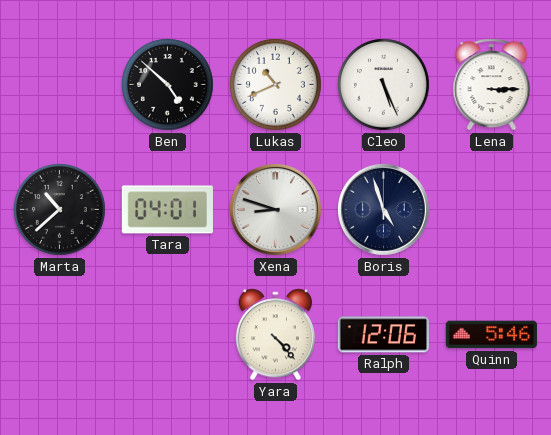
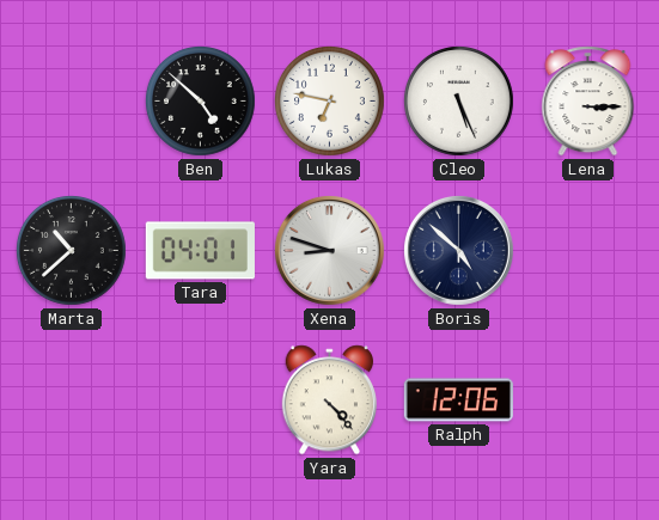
Lukas: 10:41 -> 6:47 (330, 102)
Boris: 4:57 -> 4:52 (458, 250)
Quinn: 5:46 -> none (491, 335)
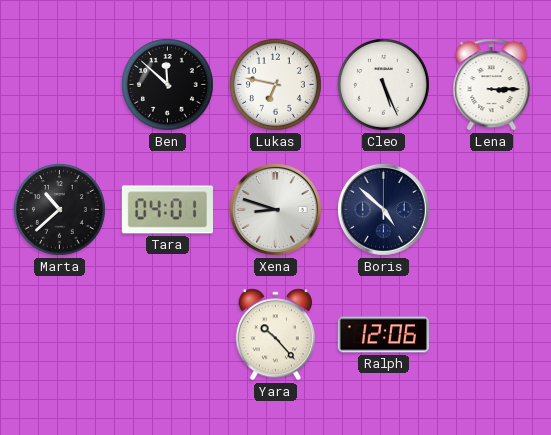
Ben: 4:52 -> 11:52 (168, 85)
Yara: 4:23 -> 10:23 (275, 335)
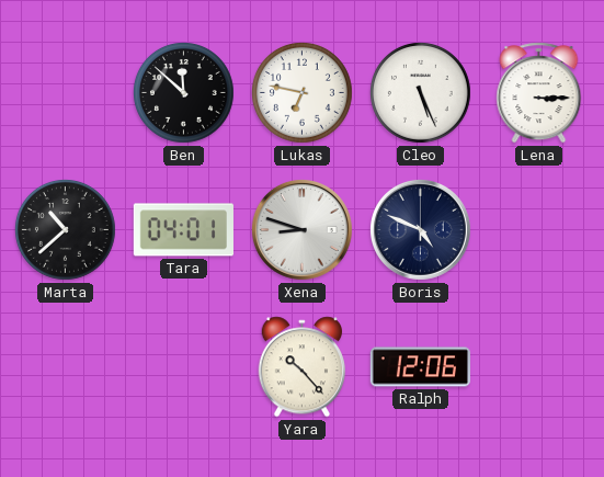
Boris: 4:52 -> 4:49 (420, 229)
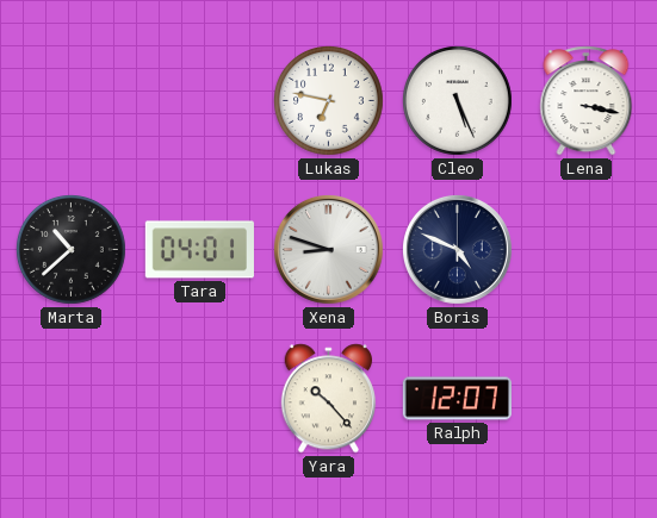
Ben: 11:52 -> none (184, 93)
Lena: 3:15 -> 3:17 (587, 101)
Ralph: 12:06 -> 12:07 (457, 399)
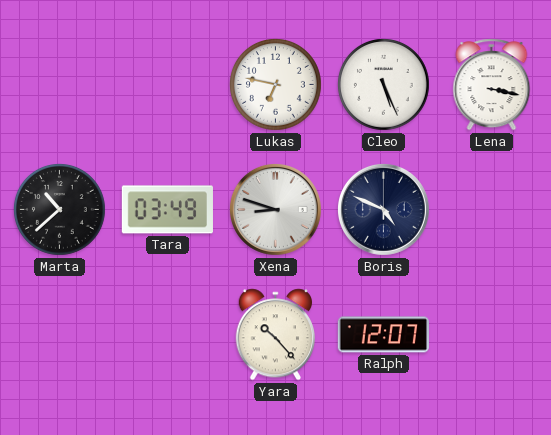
Tara: 04:01 -> 03:49 (167, 210)
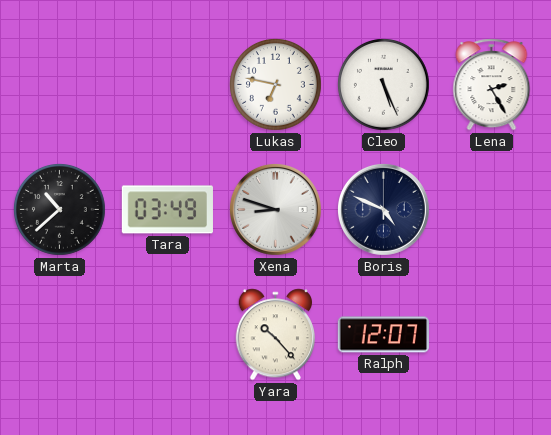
Lena: 3:17 -> 2:25 (492, 85)
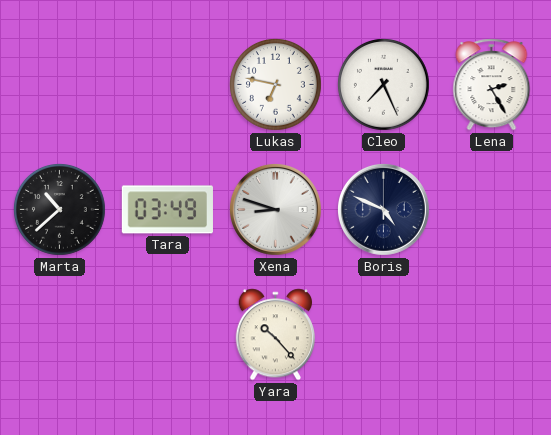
Cleo: 5:26 -> 7:26 (384, 85)
Ralph: 12:07 -> none (383, 335)
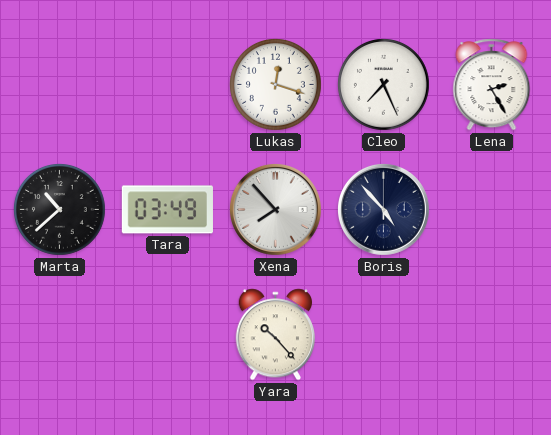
Lukas: 6:47 -> 12:18 (276, 85)
Xena: 8:48 -> 7:53 (275, 209)
Boris: 4:49 -> 4:53 (383, 209)
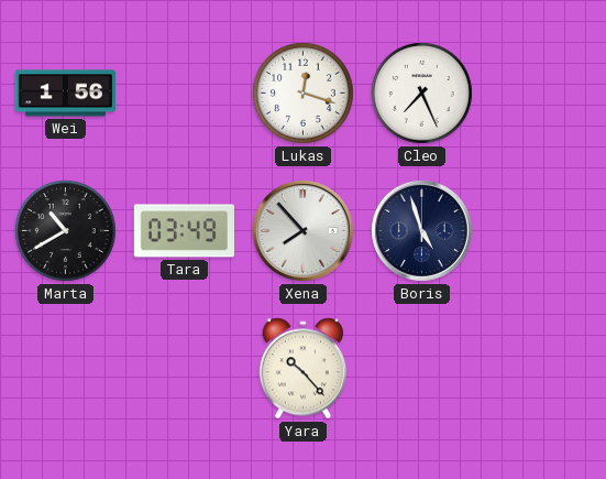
Wei: none -> 1:56 (65, 94)
Lena: 2:25 -> none (492, 85)
Marta: 10:38 -> 10:40 (66, 231)
Boris: 4:53 -> 4:57 (421, 230)
